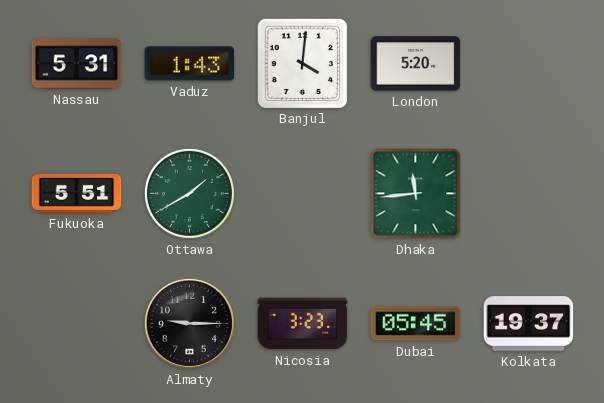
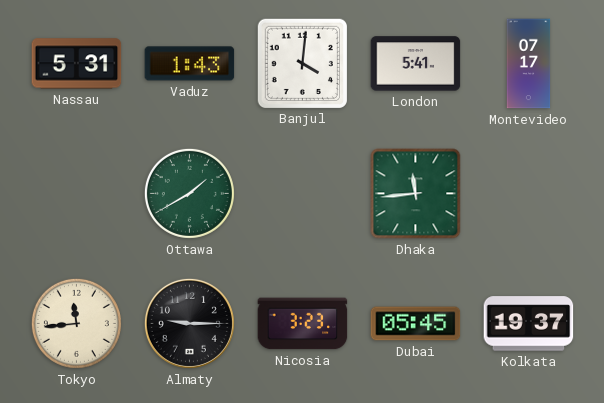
London: 5:20 -> 5:41 (416, 64)
Montevideo: none -> 07:17 (529, 64)
Fukuoka: 5:51 -> none (77, 194)
Tokyo: none -> 11:44 (76, 323)
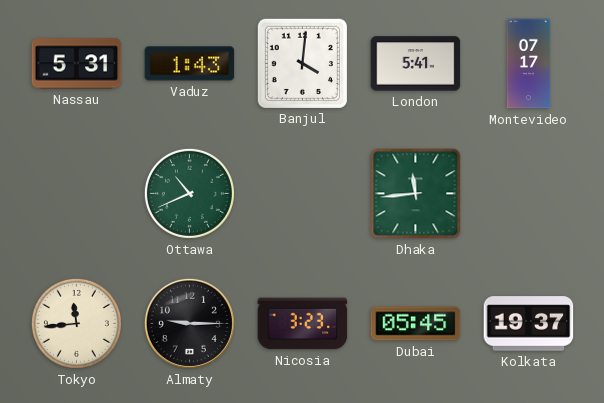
Ottawa: 1:40 -> 10:41 (189, 193)
